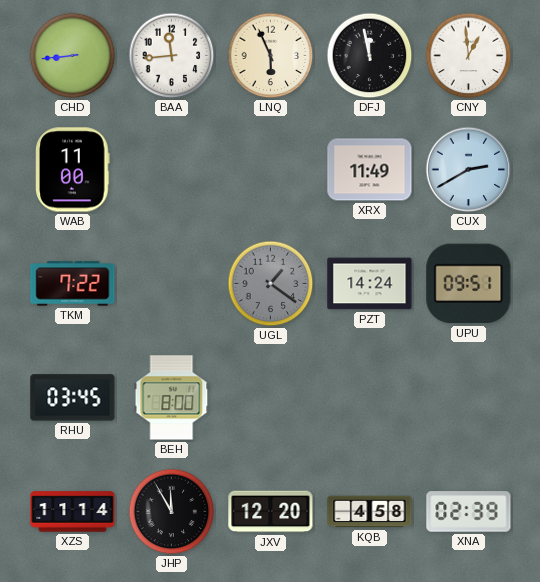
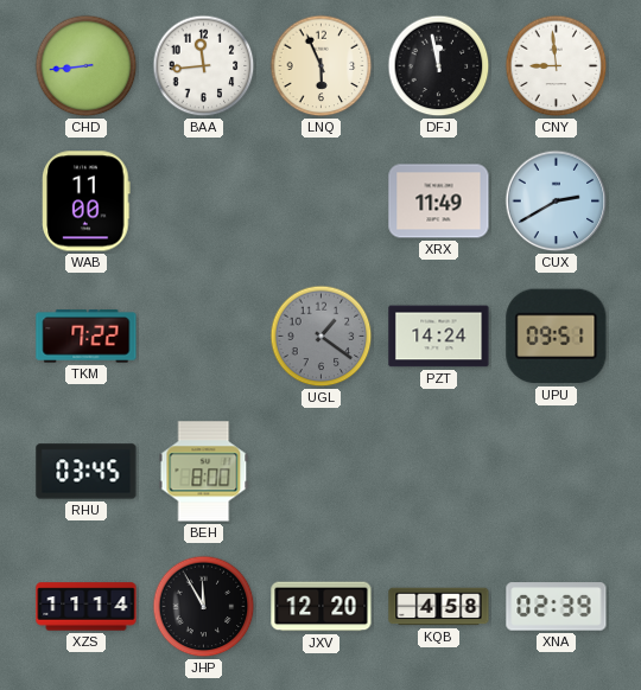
CNY: 12:59 -> 8:59 (557, 66)
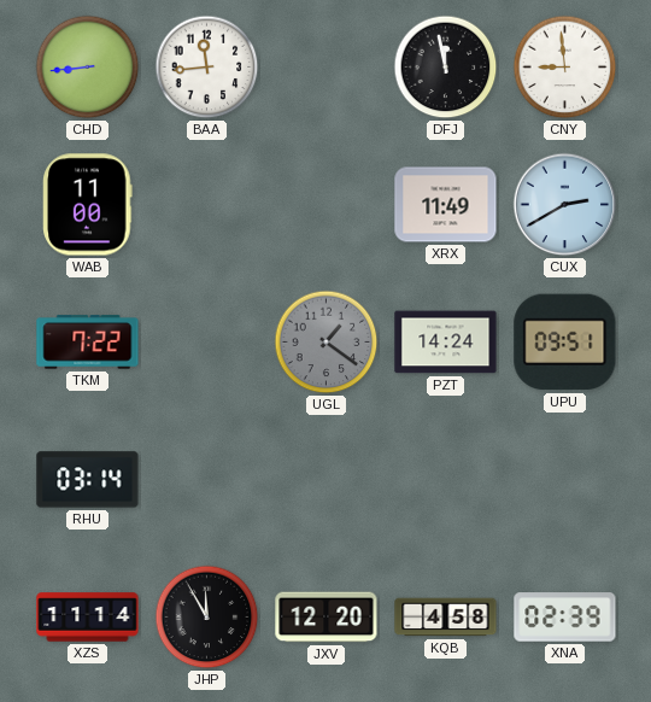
LNQ: 5:56 -> none (322, 66)
RHU: 03:45 -> 03:14 (88, 480)
BEH: 8:00 -> none (204, 472)
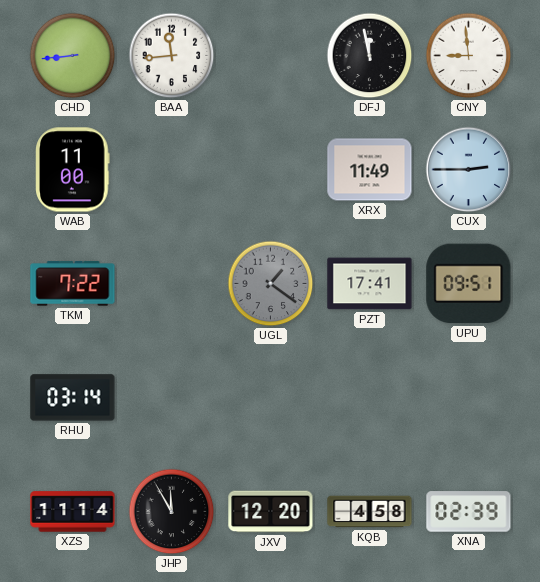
CUX: 2:40 -> 2:45 (469, 170)
PZT: 14:24 -> 17:41 (370, 284)
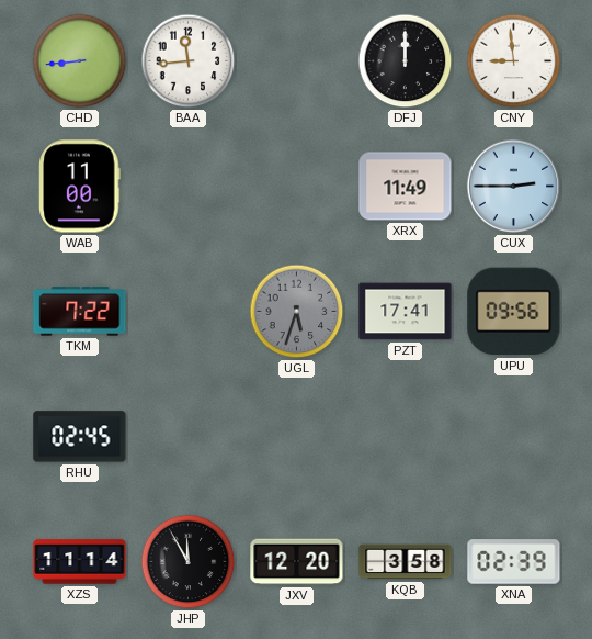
DFJ: 11:58 -> 12:00 (406, 61)
UGL: 1:21 -> 5:33 (297, 312)
UPU: 09:51 -> 09:56 (514, 312)
RHU: 03:14 -> 02:45 (80, 437)
KQB: 4:58 -> 3:58 (406, 562)
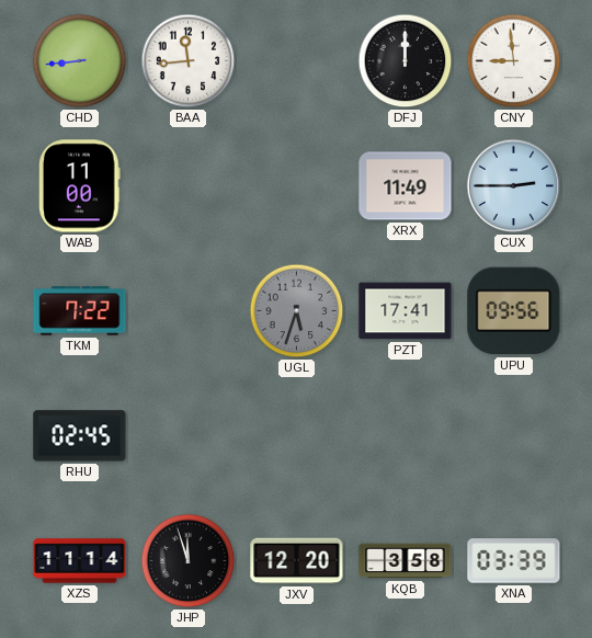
JHP: 11:55 -> 11:57 (189, 561)
XNA: 02:39 -> 03:39 (514, 561)
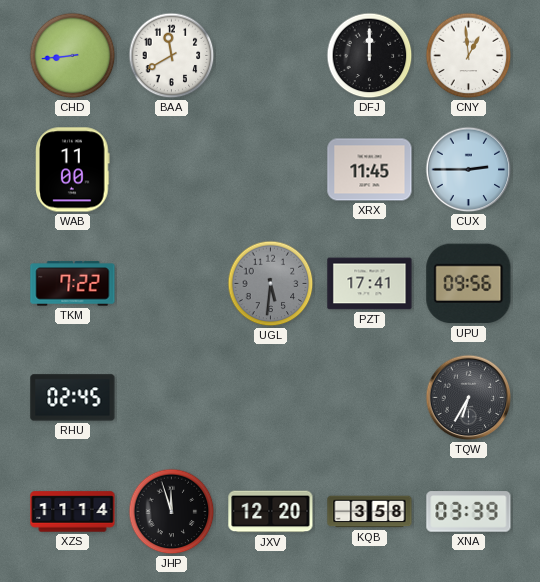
BAA: 11:44 -> 11:40 (172, 56)
CNY: 8:59 -> 12:59 (469, 56)
XRX: 11:49 -> 11:45 (370, 170)
UGL: 5:33 -> 5:31 (271, 284)
TQW: none -> 6:35 (469, 398)
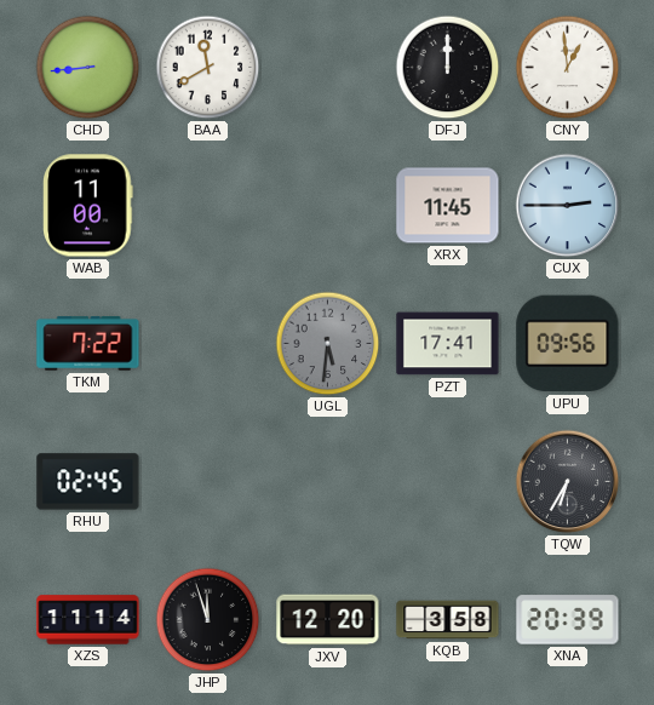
XNA: 03:39 -> 20:39 (568, 620)
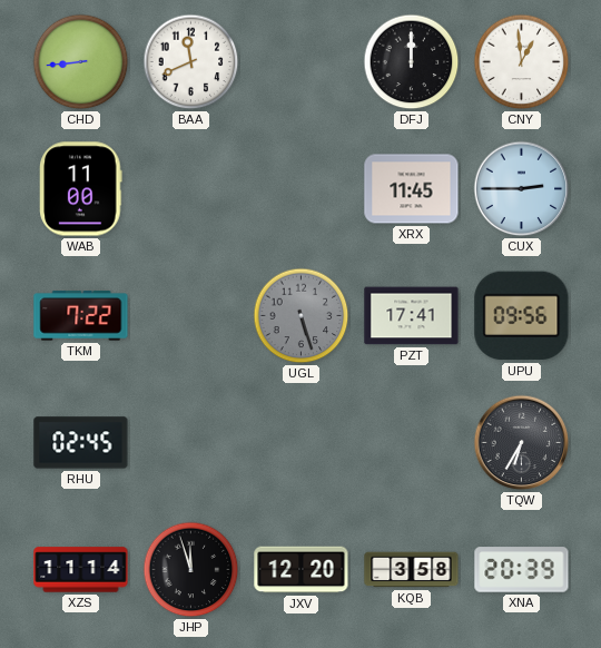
BAA: 11:40 -> 11:41 (191, 62)
UGL: 5:31 -> 5:27 (302, 316)
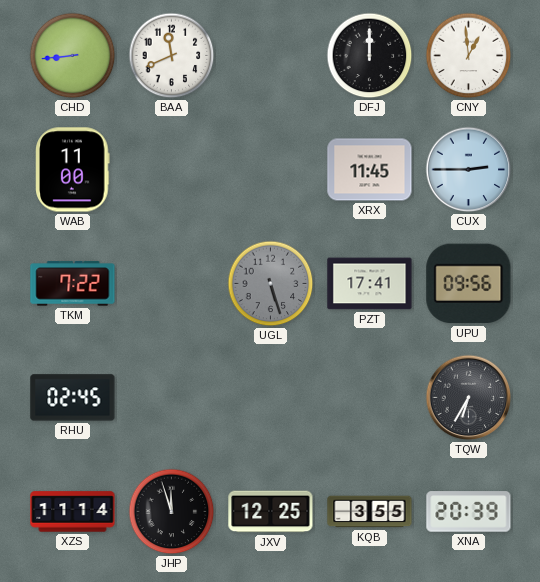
JXV: 12:20 -> 12:25 (271, 512)
KQB: 3:58 -> 3:55 (370, 512)
